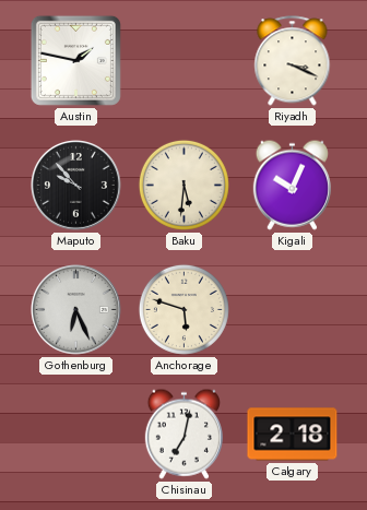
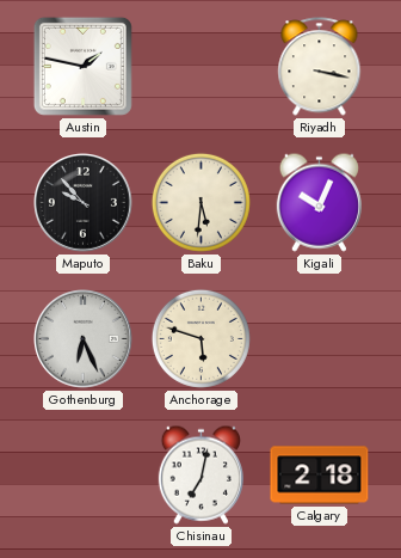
Riyadh: 3:19 -> 3:17 (320, 67)
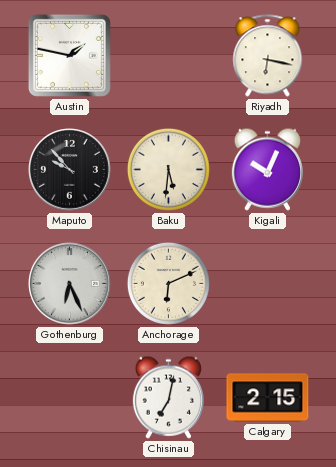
Riyadh: 3:17 -> 6:17 (268, 56)
Anchorage: 5:48 -> 6:11 (168, 283)
Calgary: 2:18 -> 2:15 (268, 398)
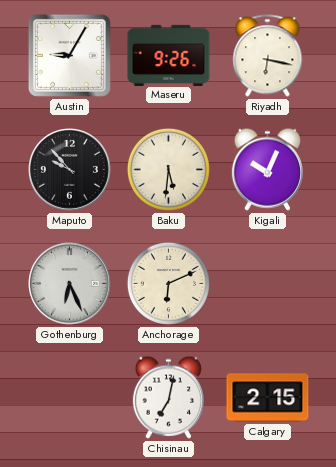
Austin: 1:47 -> 9:05 (69, 55)
Maseru: none -> 9:26 (169, 55)
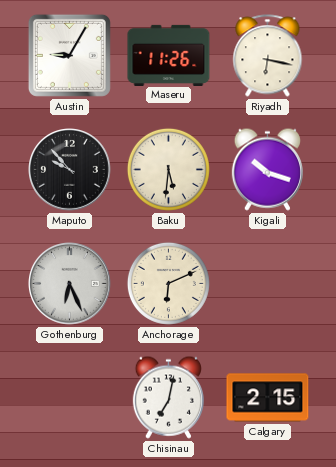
Maseru: 9:26 -> 11:26 (169, 55)
Kigali: 10:04 -> 10:18 (267, 169)
